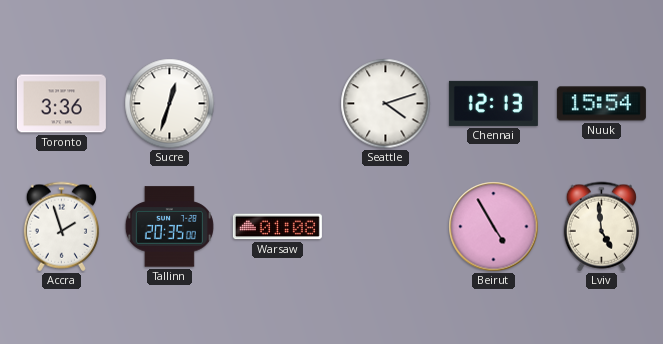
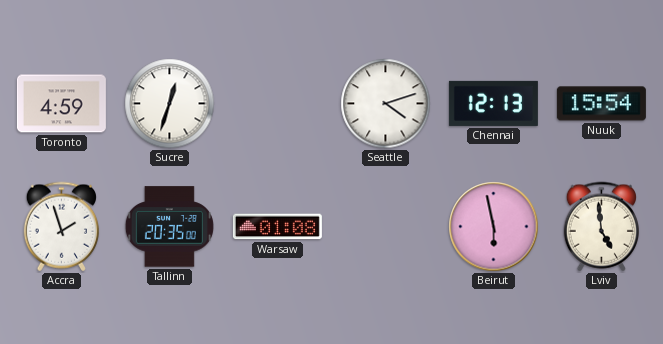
Toronto: 3:36 -> 4:59 (61, 104)
Beirut: 4:55 -> 5:58 (494, 227)
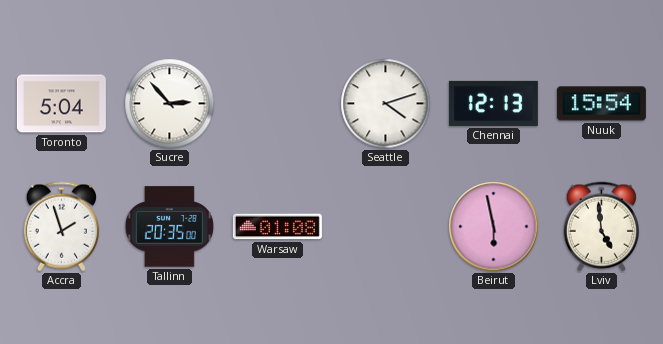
Toronto: 4:59 -> 5:04 (61, 104)
Sucre: 12:33 -> 2:53 (170, 104)
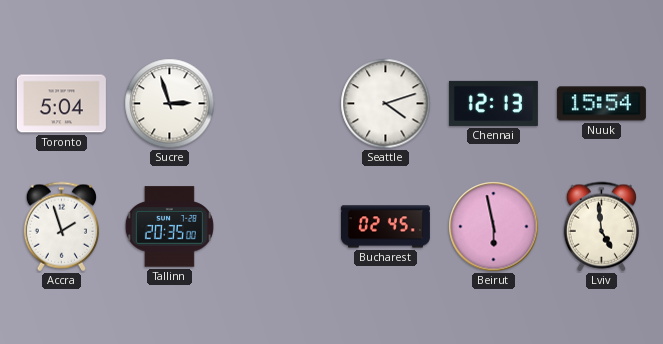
Sucre: 2:53 -> 2:57 (170, 104)
Warsaw: 01:08 -> none (277, 227)
Bucharest: none -> 02:45 (385, 227)
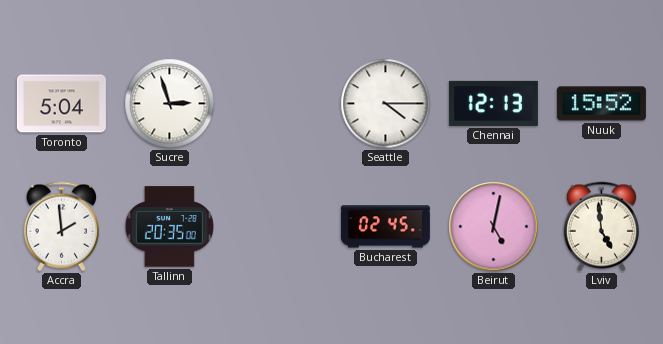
Seattle: 4:12 -> 4:15 (386, 104)
Nuuk: 15:54 -> 15:52 (601, 104)
Accra: 1:57 -> 1:59 (61, 227)
Beirut: 5:58 -> 5:02 (494, 227)
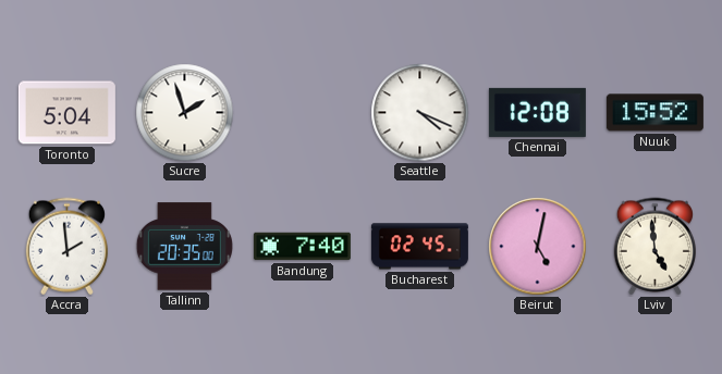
Sucre: 2:57 -> 1:57 (185, 113)
Seattle: 4:15 -> 4:19 (420, 113)
Chennai: 12:13 -> 12:08 (537, 112)
Bandung: none -> 7:40 (302, 247)
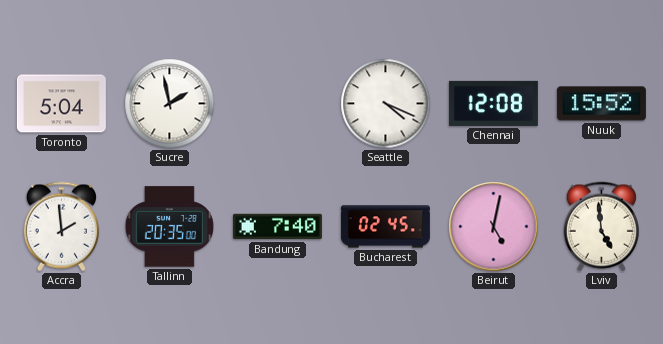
Sucre: 1:57 -> 1:58 (170, 104)
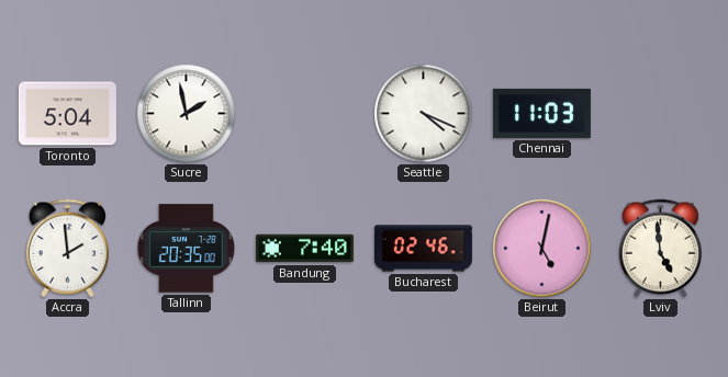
Chennai: 12:08 -> 11:03 (541, 113)
Nuuk: 15:52 -> none (601, 104)
Bucharest: 02:45 -> 02:46 (423, 249)
